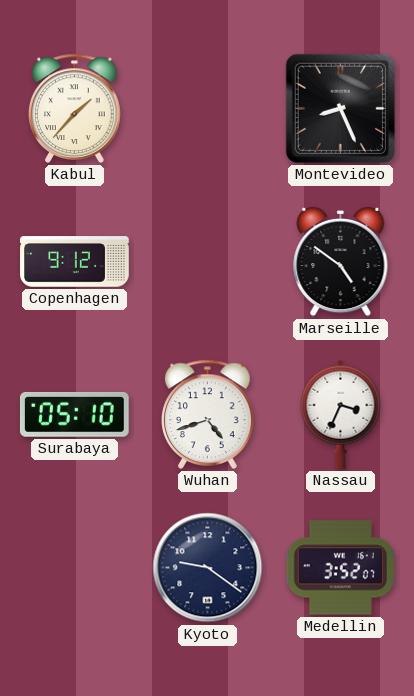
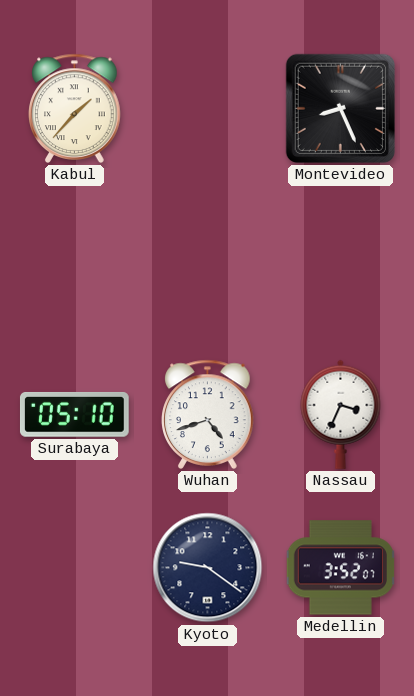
Copenhagen: 9:12 -> none (75, 262)
Marseille: 4:51 -> none (341, 262)
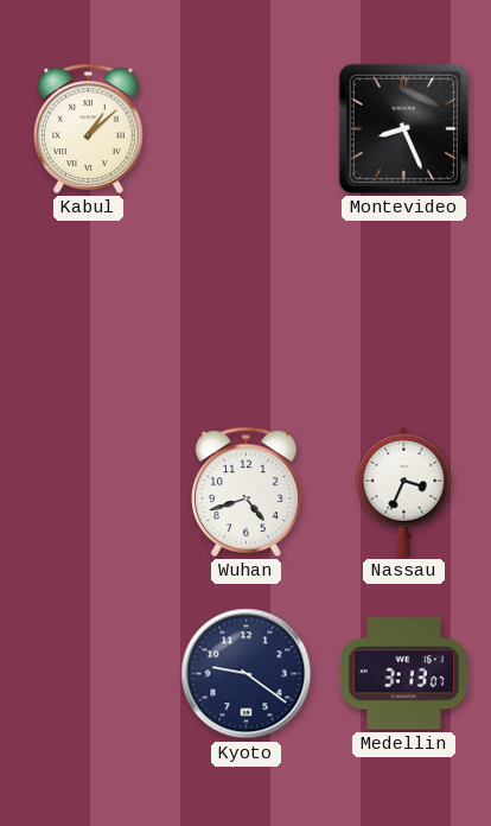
Kabul: 1:37 -> 1:08 (89, 128)
Surabaya: 05:10 -> none (74, 415)
Medellin: 3:52 -> 3:13 (403, 674)
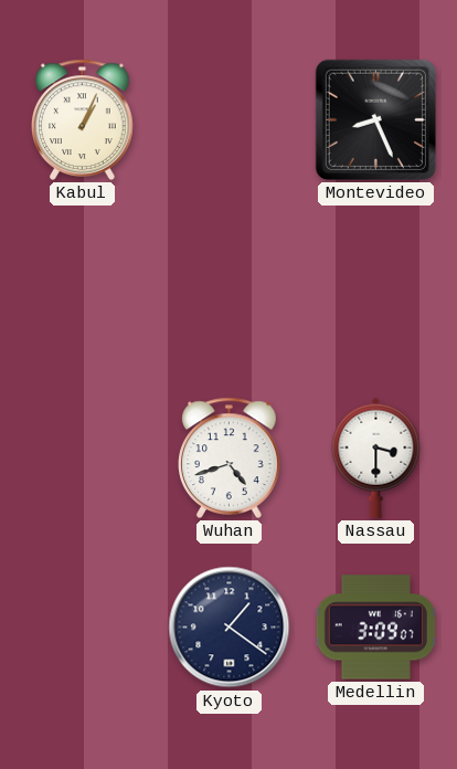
Kabul: 1:08 -> 1:04 (83, 119)
Nassau: 3:34 -> 3:30 (376, 457)
Kyoto: 9:21 -> 1:21 (230, 628)
Medellin: 3:13 -> 3:09 (375, 628)
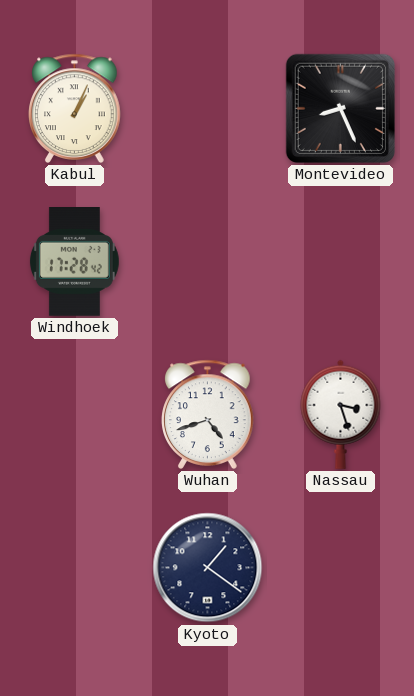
Windhoek: none -> 17:28 (74, 262)
Nassau: 3:30 -> 3:27 (341, 414)
Medellin: 3:09 -> none (375, 628)
